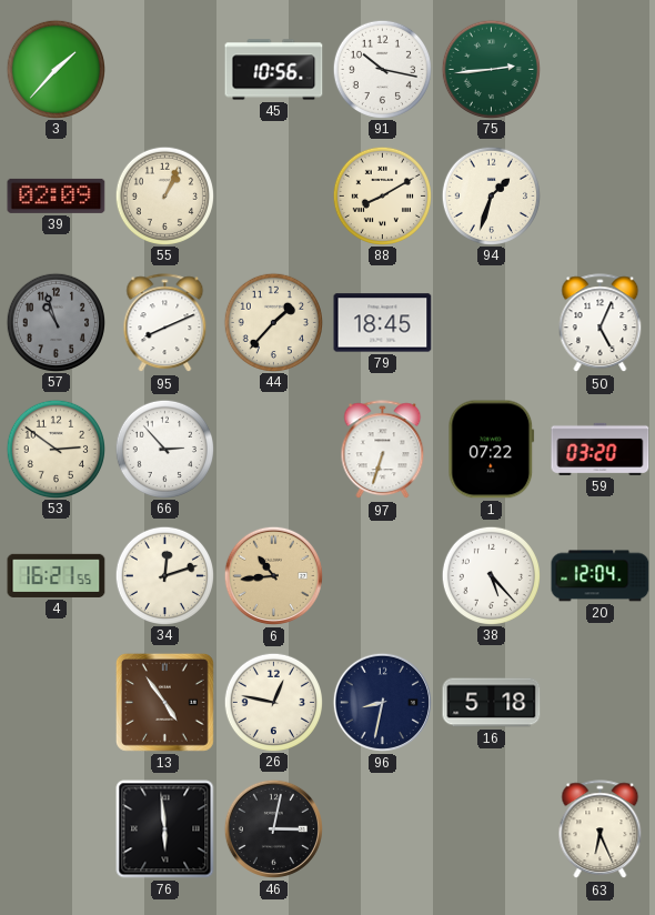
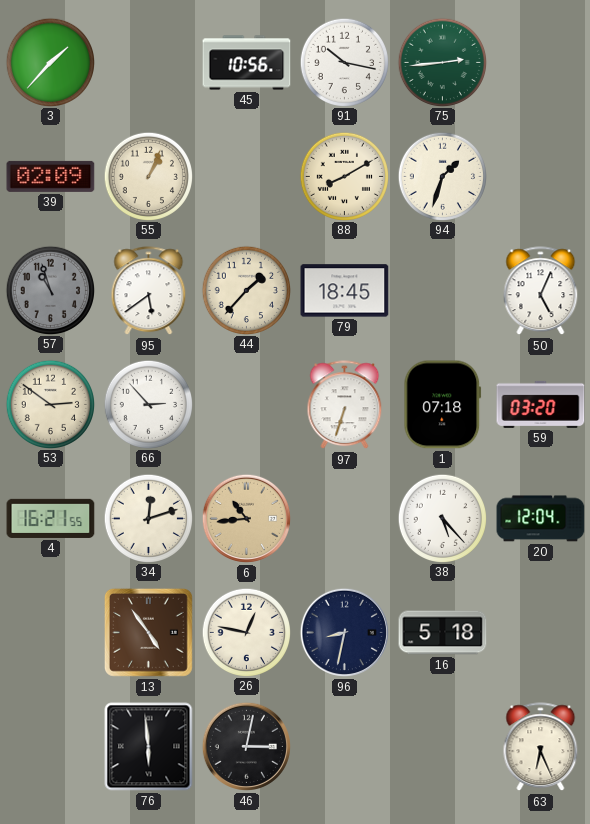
95: 8:11 -> 5:39 (149, 291)
1: 07:22 -> 07:18 (443, 405)
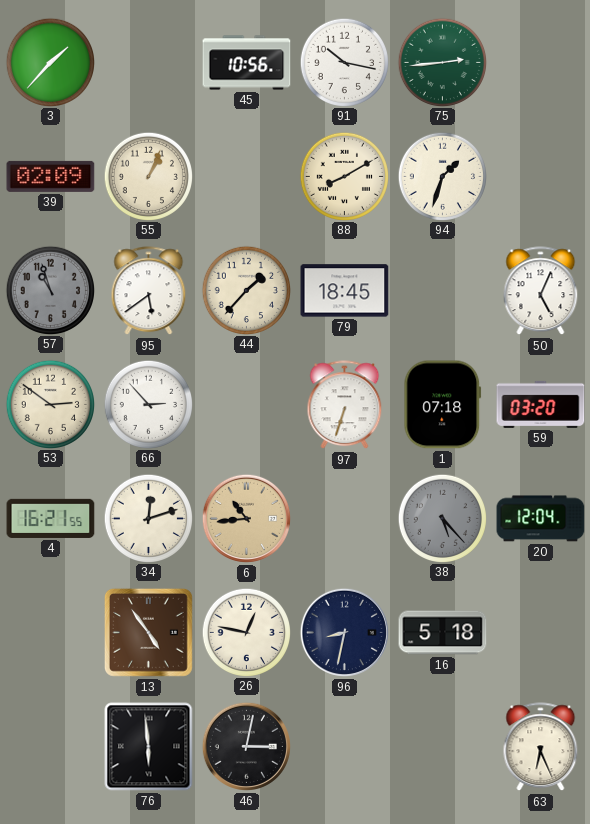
38 dial: white -> grey (442, 518)
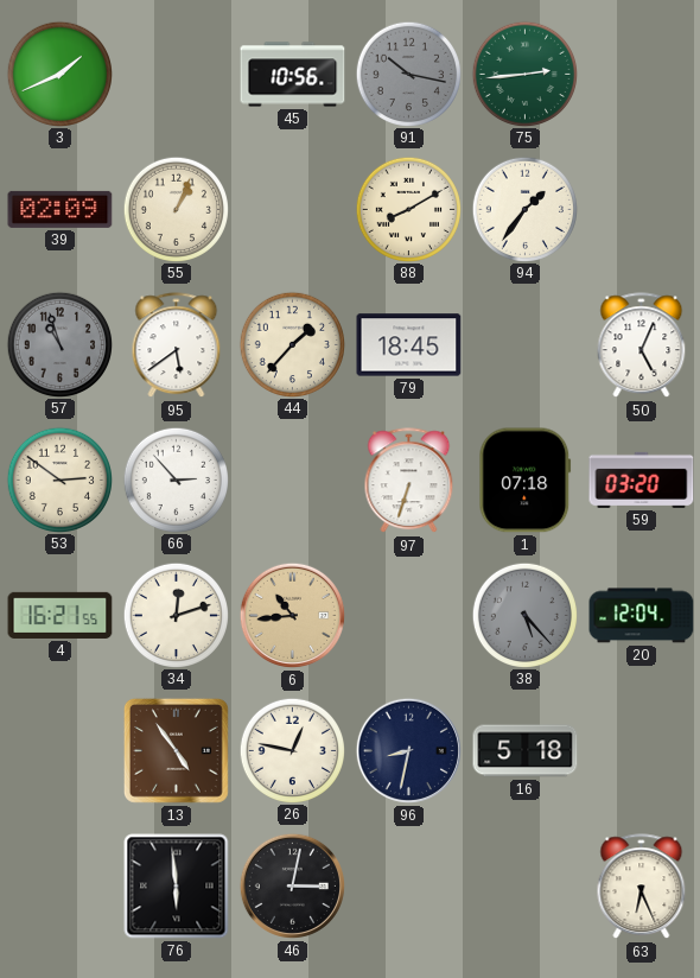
3: 1:37 -> 1:41 (59, 74)
91 dial: white -> grey (408, 74)
94: 1:33 -> 1:36 (524, 209)
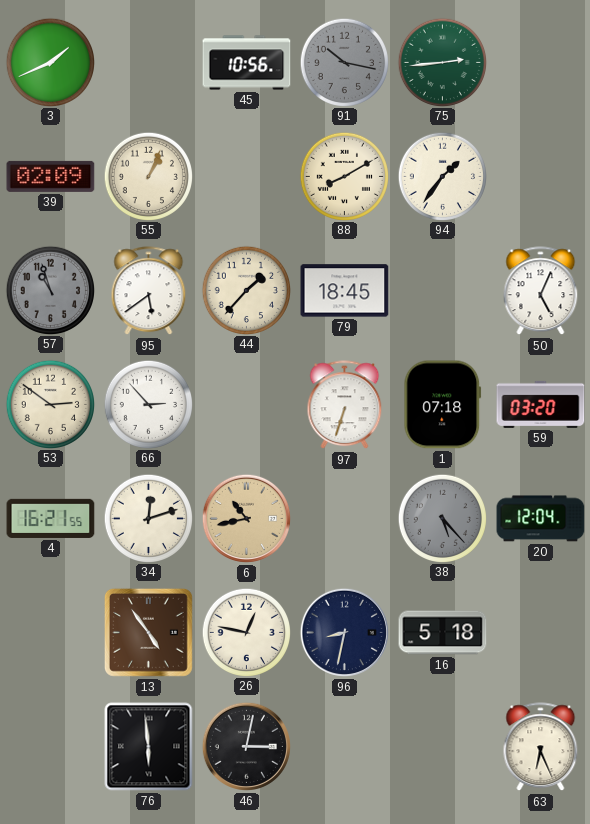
6: 10:44 -> 10:43 (246, 518)
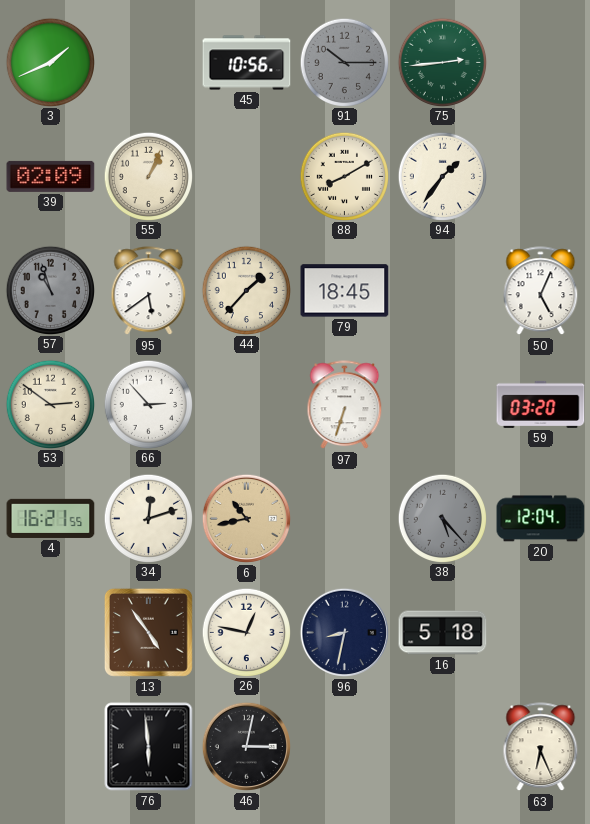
91: 10:17 -> 10:15 (344, 62)
1: 07:18 -> none (443, 405)
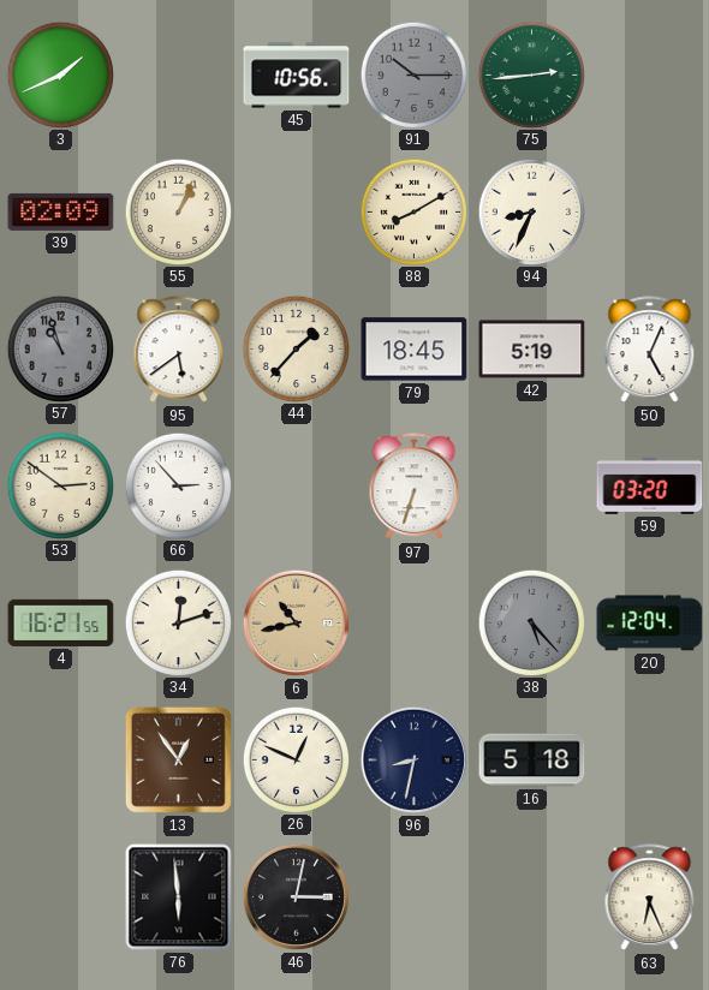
94: 1:36 -> 8:34 (531, 211)
42: none -> 5:19 (532, 350)
13: 4:54 -> 12:54 (178, 759)
26: 12:47 -> 12:49 (296, 759)
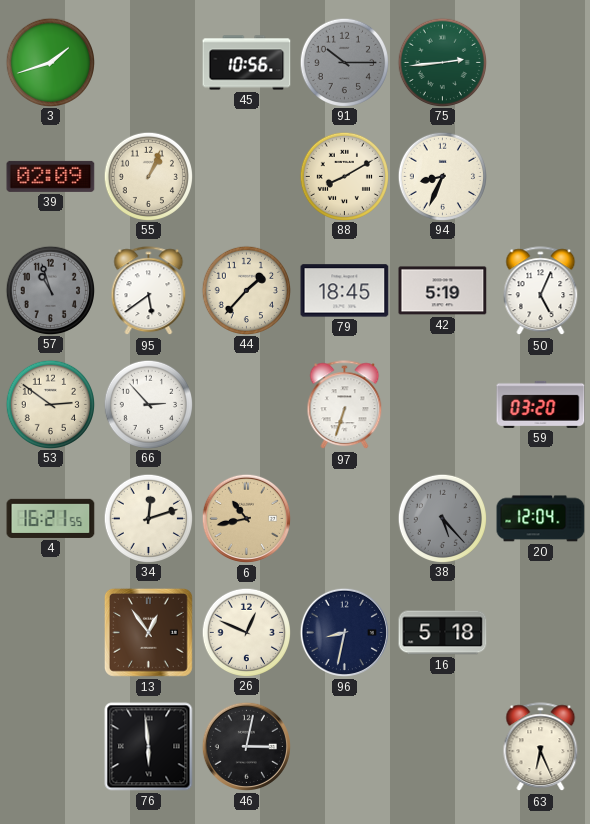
3: 1:41 -> 1:42 (50, 62)
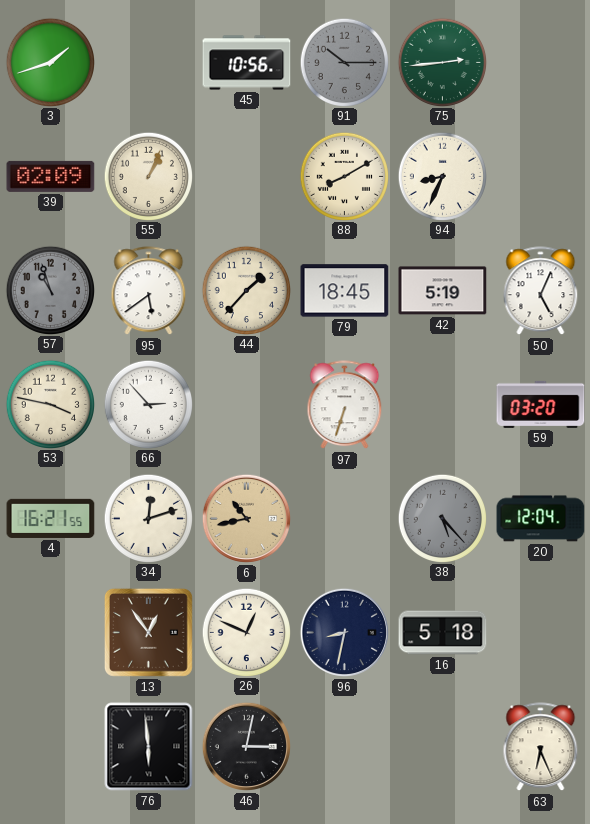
53: 2:51 -> 3:47 (50, 404)
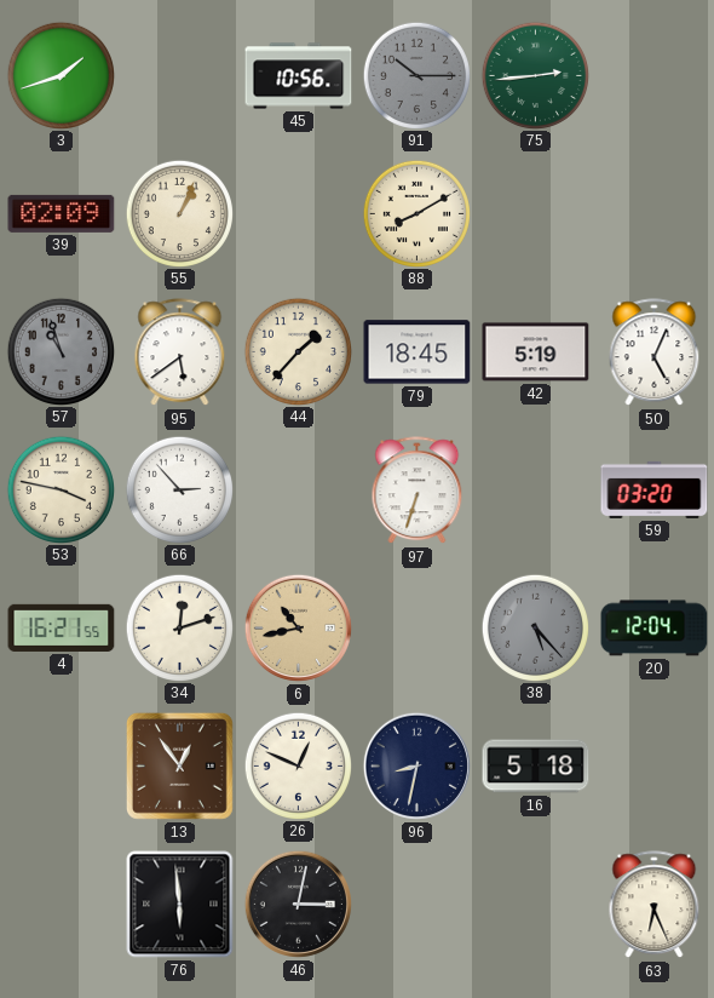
94: 8:34 -> none (442, 176)
